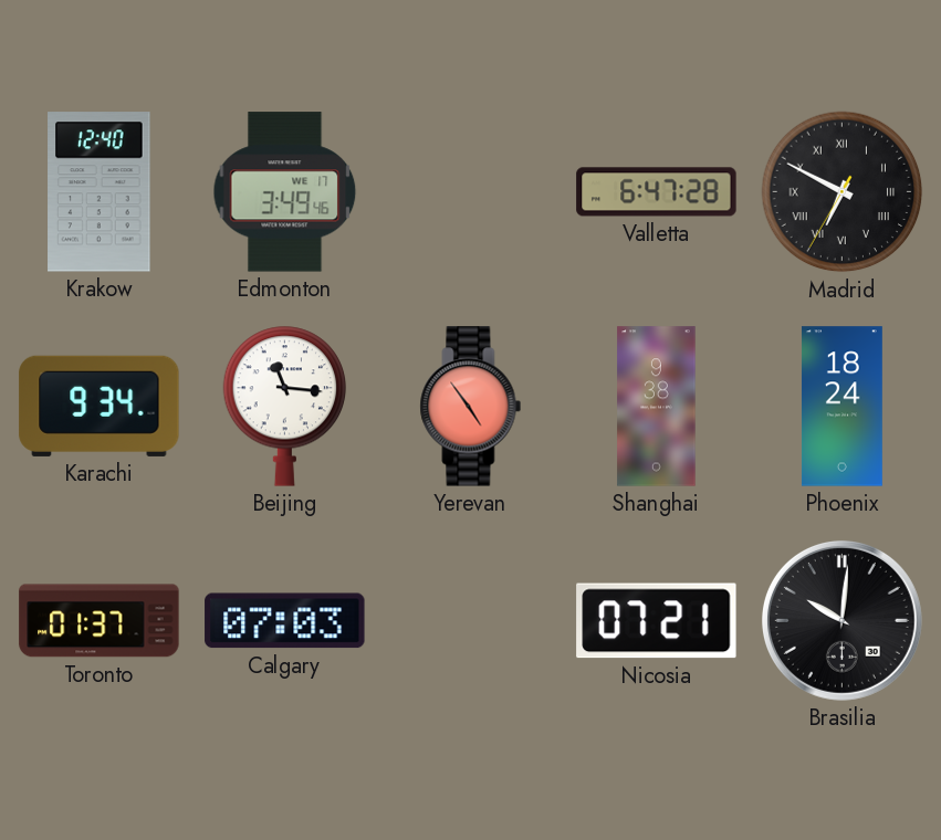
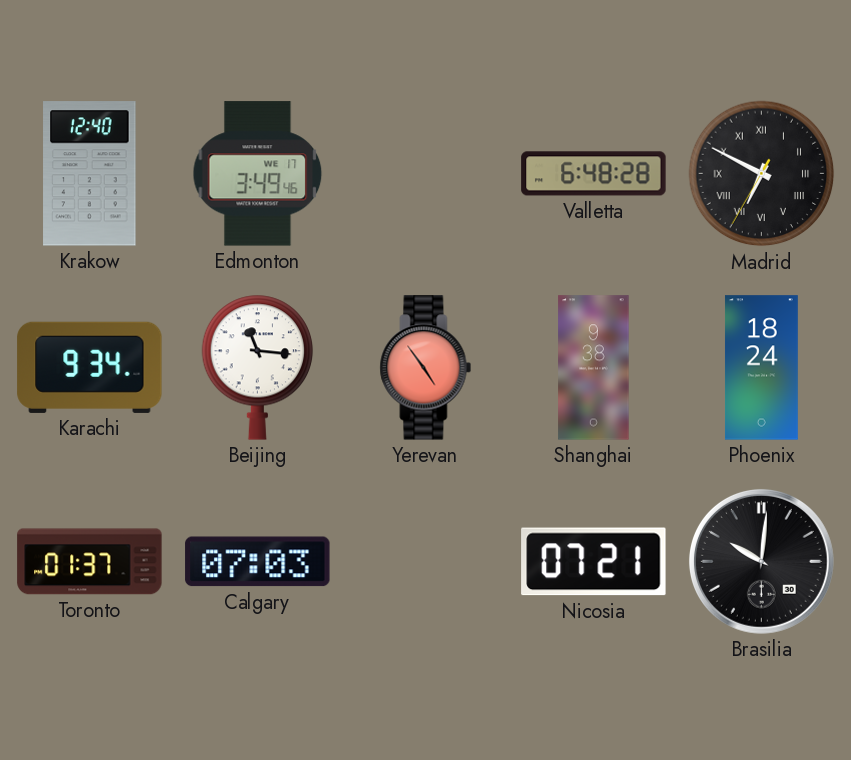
Valletta: 6:47 -> 6:48 (594, 174)
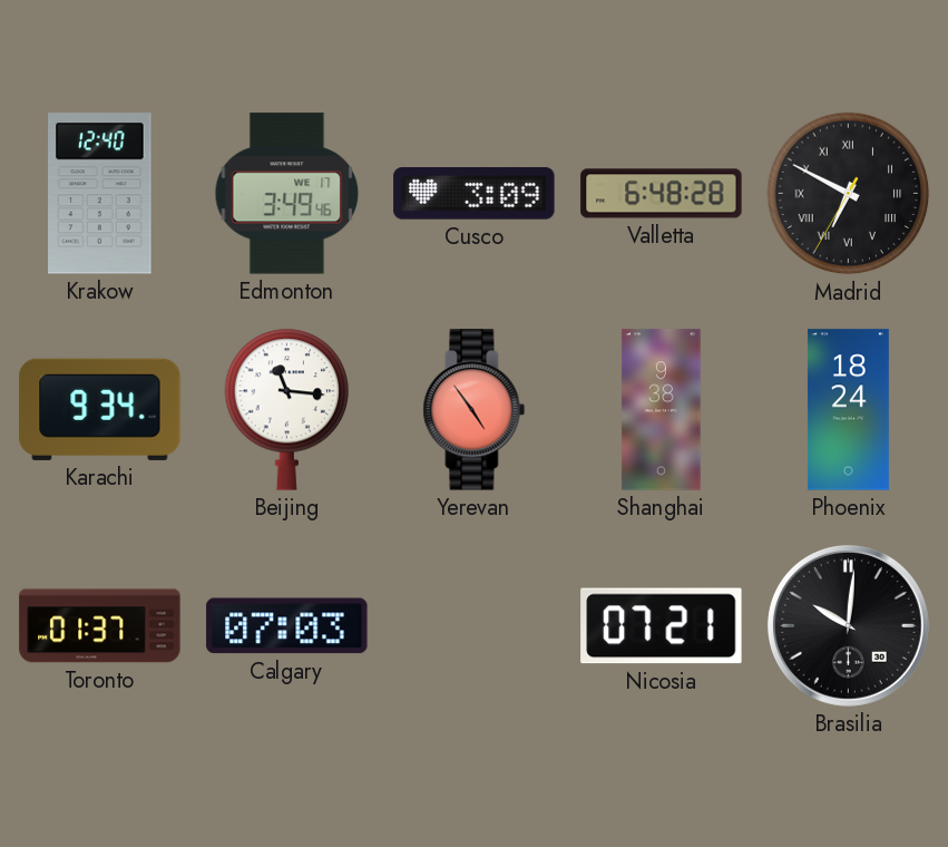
Cusco: none -> 3:09 (475, 194)
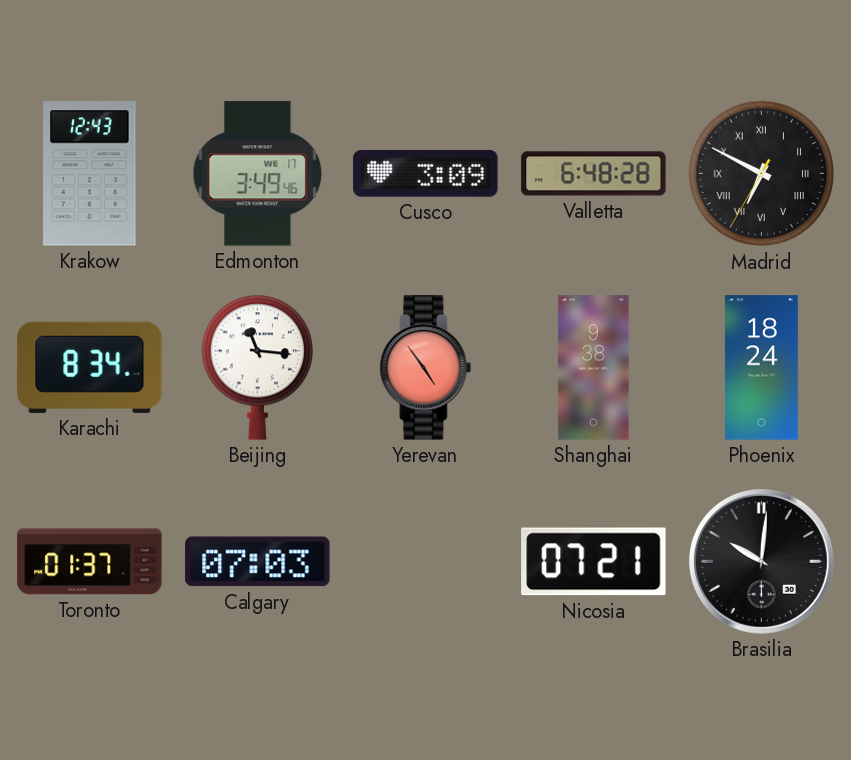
Krakow: 12:40 -> 12:43 (90, 174)
Karachi: 9:34 -> 8:34 (90, 367)
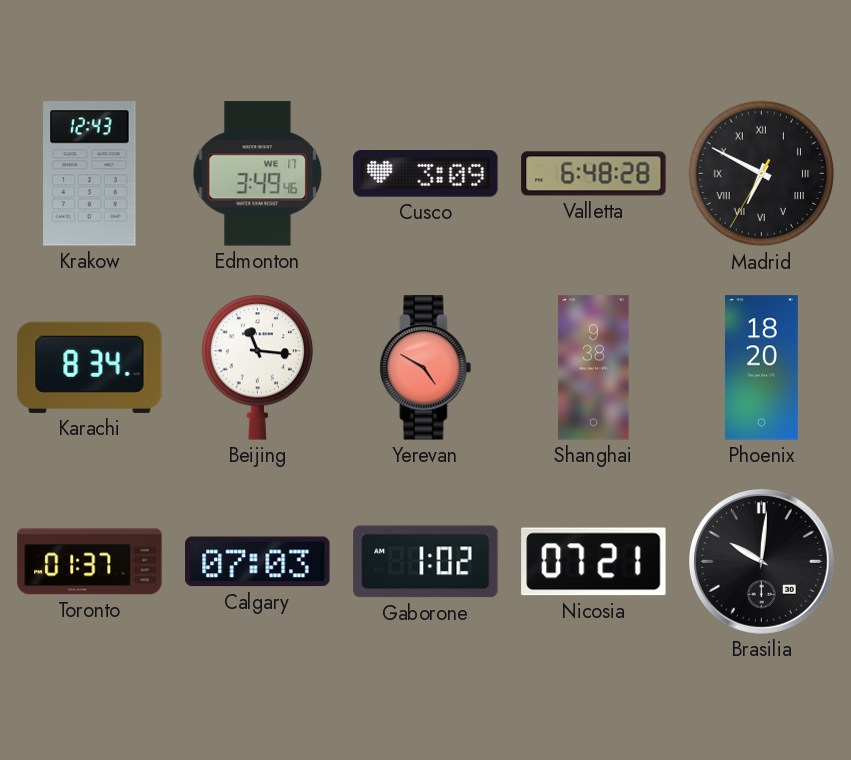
Yerevan: 4:54 -> 4:50 (426, 368)
Phoenix: 18:24 -> 18:20 (761, 368)
Gaborone: none -> 1:02 (426, 562)
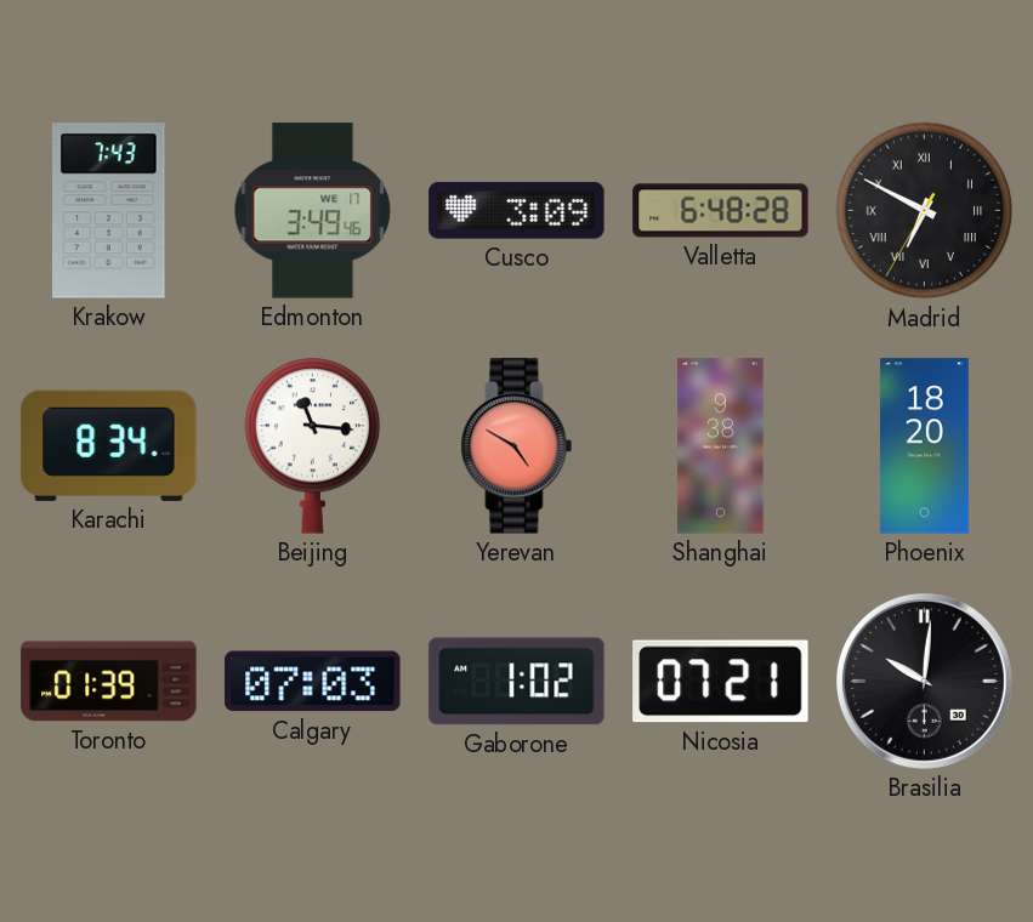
Krakow: 12:43 -> 7:43 (109, 211)
Toronto: 01:37 -> 01:39 (109, 682)
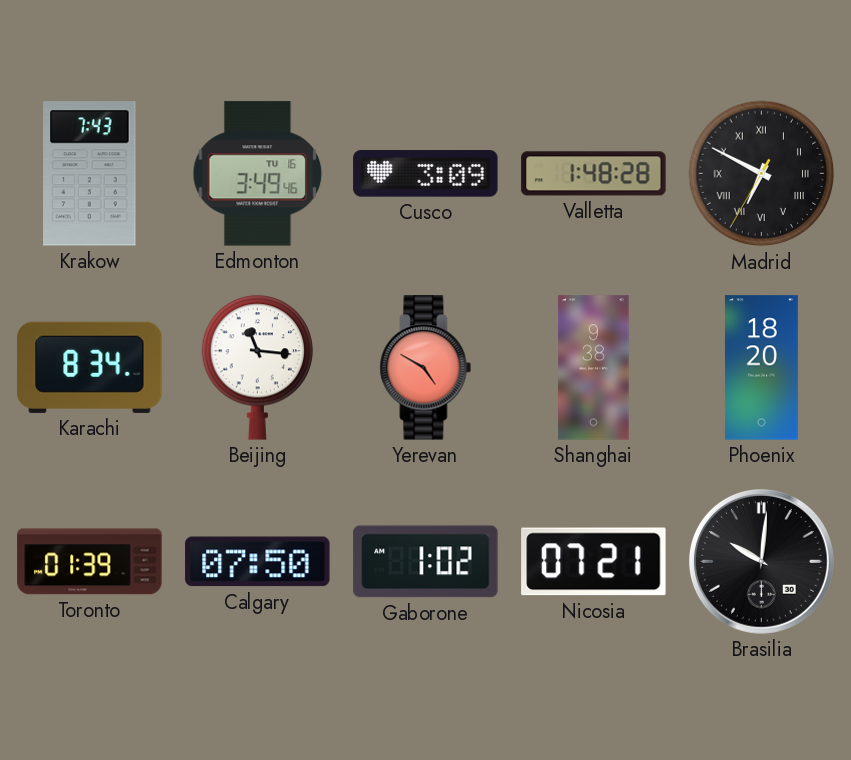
Edmonton date: WE 17 -> TU 16 (258, 174)
Valletta: 6:48 -> 1:48 (594, 174)
Calgary: 07:03 -> 07:50 (258, 562)
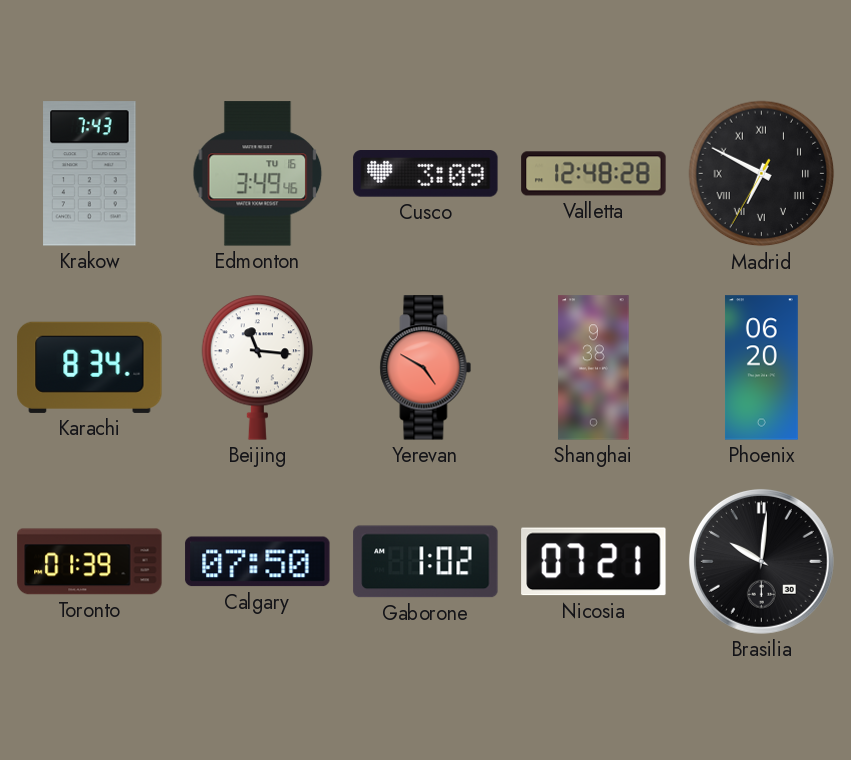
Valletta: 1:48 -> 12:48 (594, 174)
Phoenix: 18:20 -> 06:20 (761, 368)
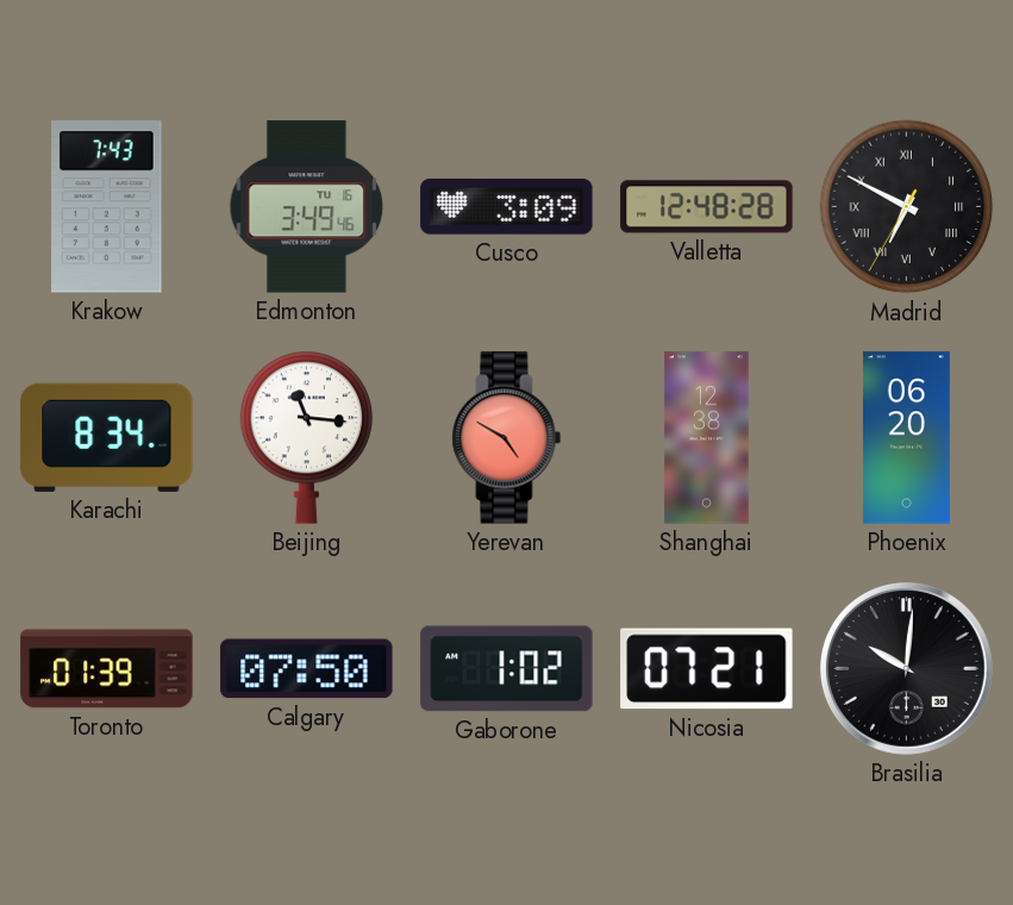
Shanghai: 9:38 -> 12:38 (707, 438)
